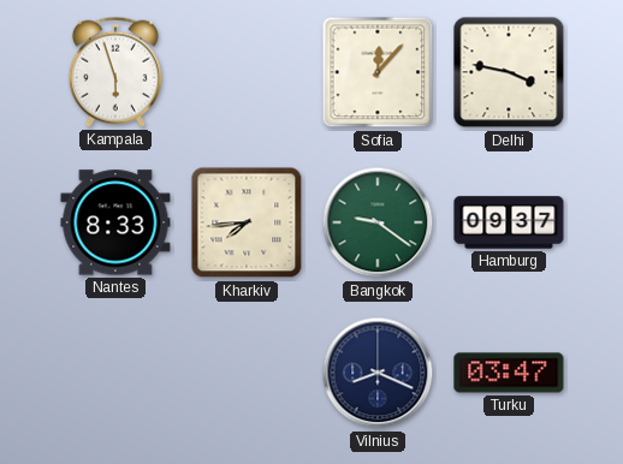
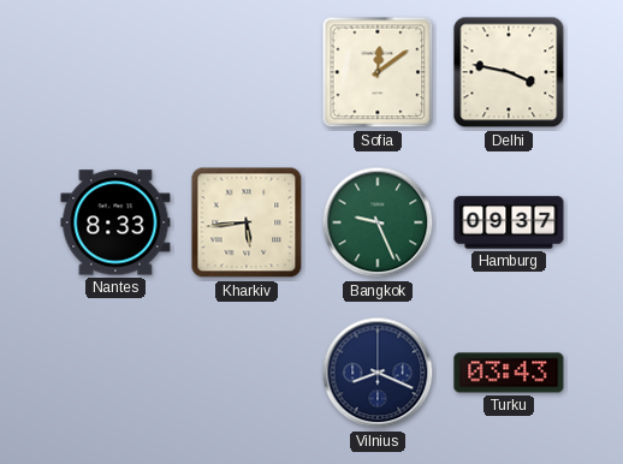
Kampala: 5:57 -> none (115, 72)
Sofia: 12:07 -> 12:09 (378, 72)
Kharkiv: 7:44 -> 5:44 (247, 222)
Bangkok: 9:21 -> 9:26 (378, 222)
Turku: 03:47 -> 03:43 (509, 373)
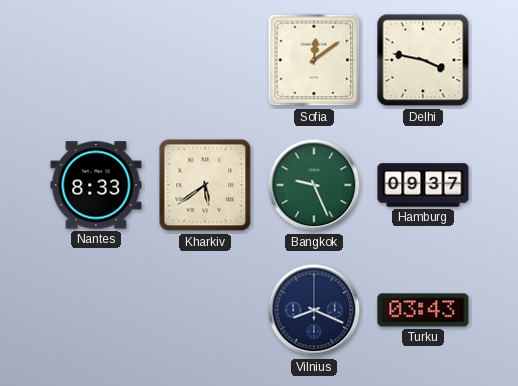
Kharkiv: 5:44 -> 5:39 (205, 185)
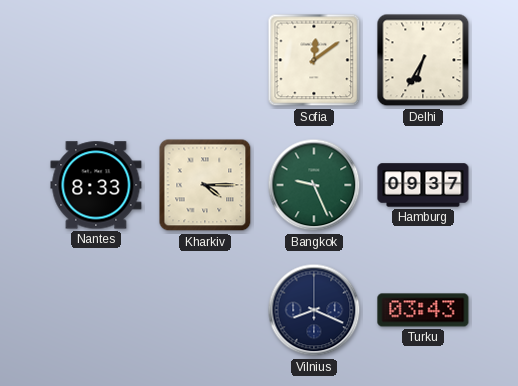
Delhi: 3:47 -> 6:35 (423, 60)
Kharkiv: 5:39 -> 4:15 (205, 185)
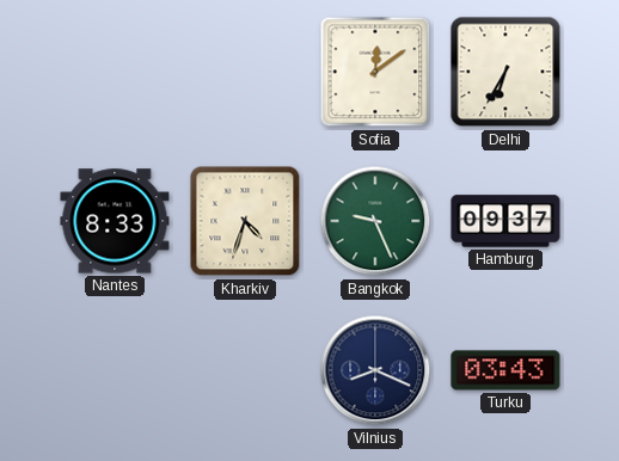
Kharkiv: 4:15 -> 4:33 (245, 221)
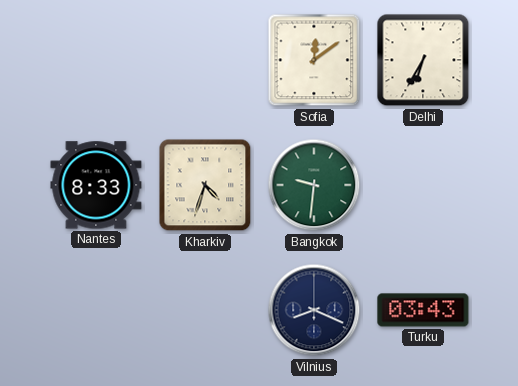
Bangkok: 9:26 -> 9:31 (314, 185)
Hamburg: 09:37 -> none (505, 221)
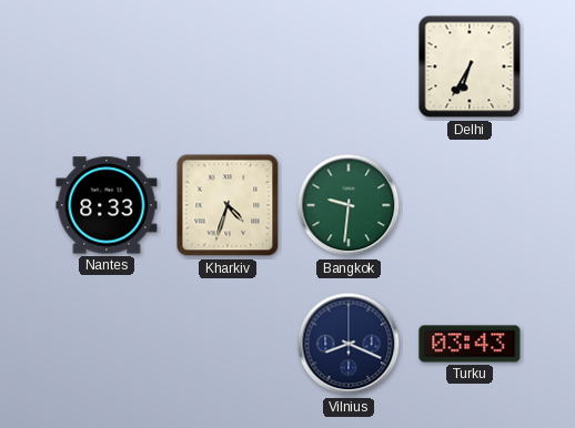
Sofia: 12:09 -> none (314, 60)
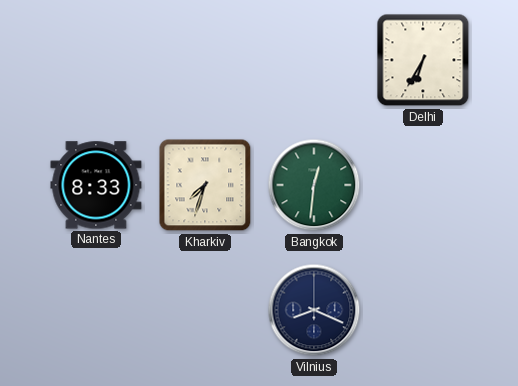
Kharkiv: 4:33 -> 7:33 (205, 185)
Bangkok: 9:31 -> 12:31 (314, 185)
Turku: 03:43 -> none (470, 344)
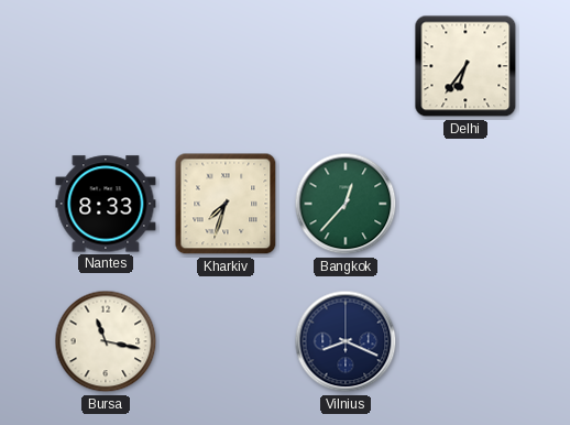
Delhi: 6:35 -> 6:36 (465, 66)
Bangkok: 12:31 -> 12:37 (346, 204)
Bursa: none -> 11:17 (106, 341)
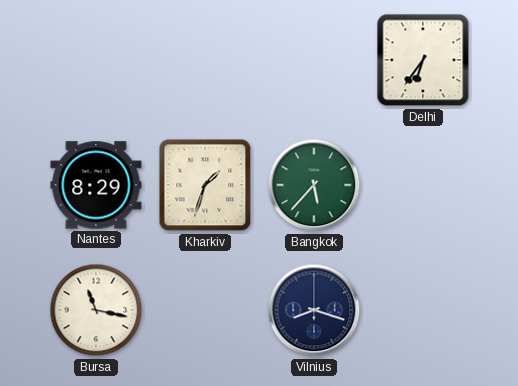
Nantes: 8:33 -> 8:29 (96, 185)
Kharkiv: 7:33 -> 1:33 (205, 185)
Bangkok: 12:37 -> 5:37 (314, 185)
Vilnius: 8:19 -> 8:18 (314, 310)
